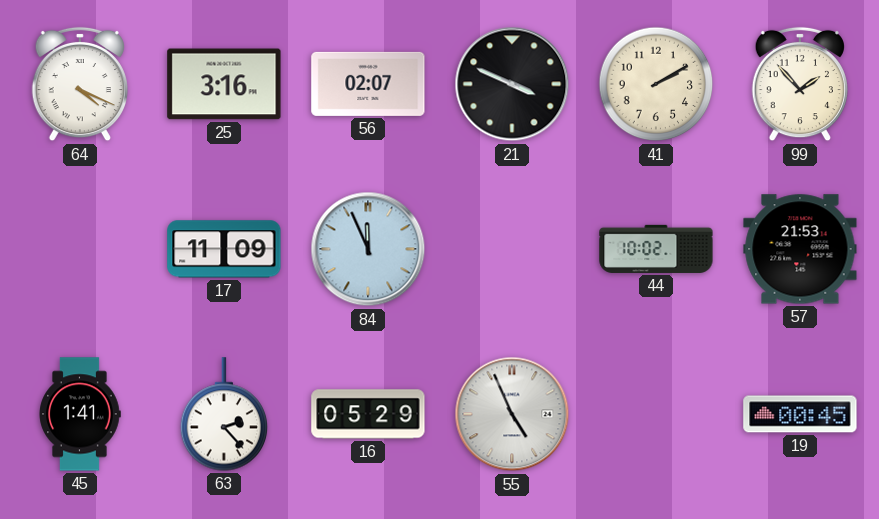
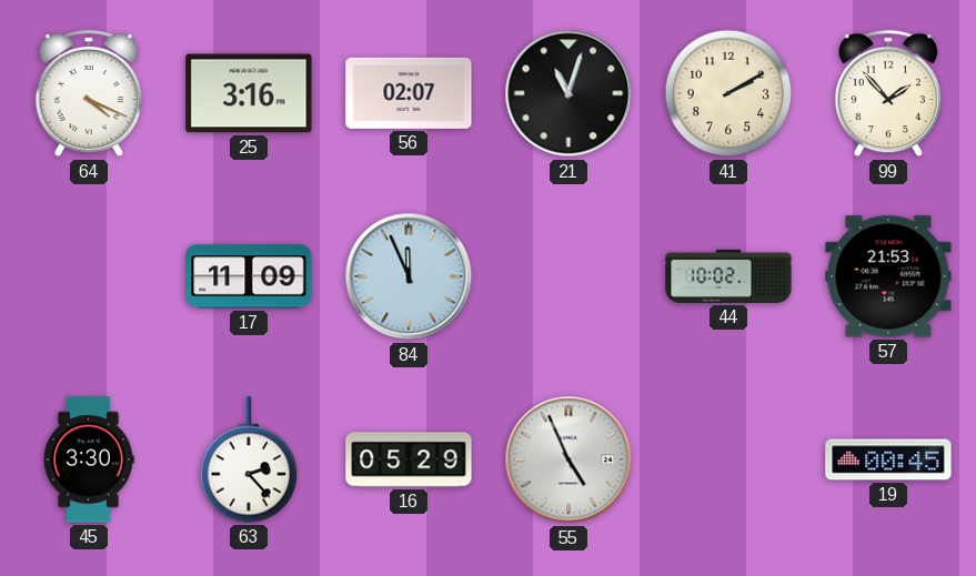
21: 3:49 -> 11:03 (569, 93)
45: 1:41 -> 3:30 (89, 459)
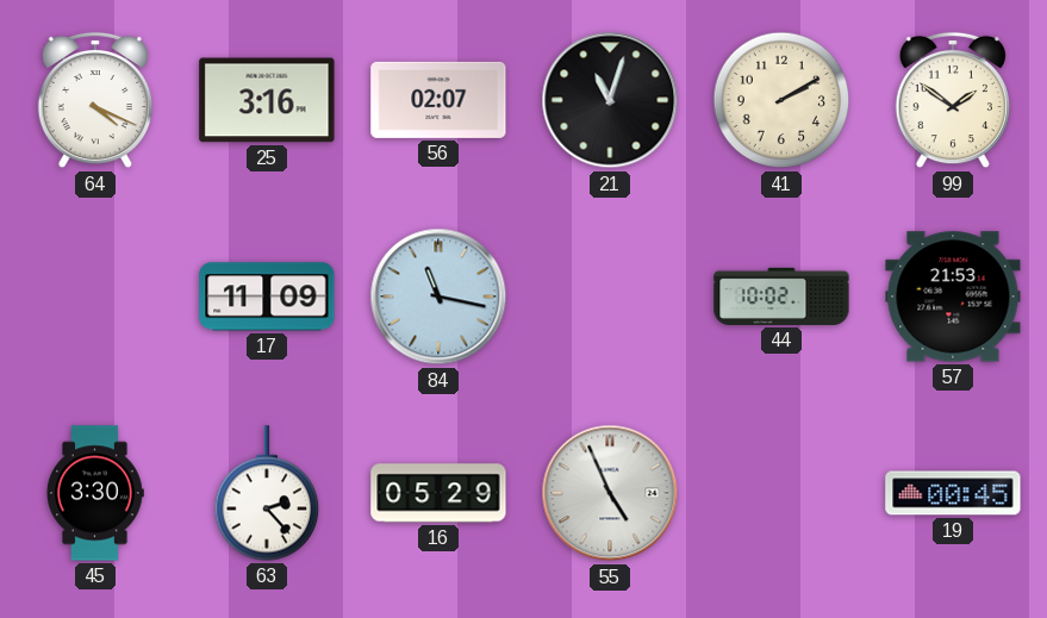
99: 1:53 -> 1:51 (953, 100)
84: 11:56 -> 11:17 (438, 296)
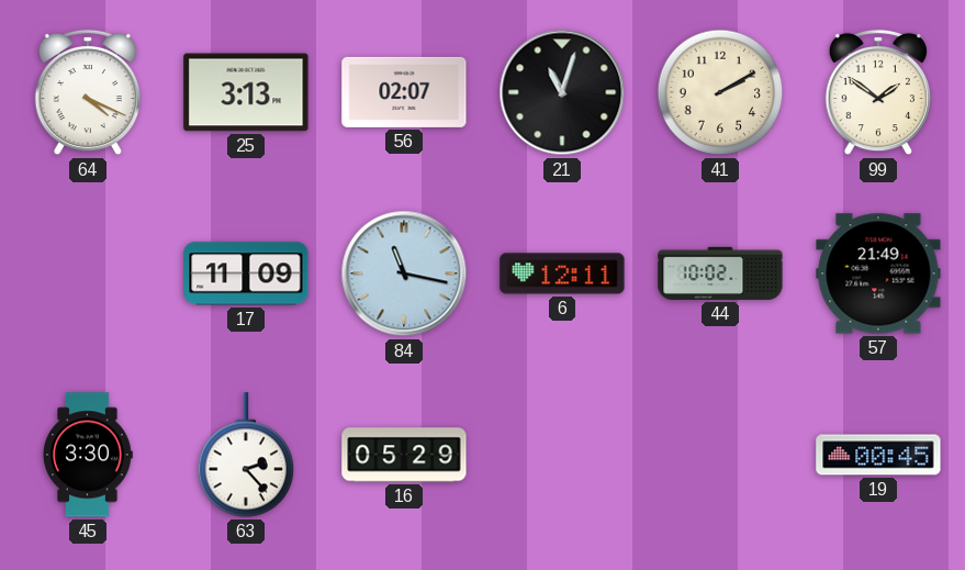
25: 3:16 -> 3:13 (246, 92)
6: none -> 12:11 (562, 273)
57: 21:53 -> 21:49 (878, 273)
55: 4:56 -> none (610, 493)
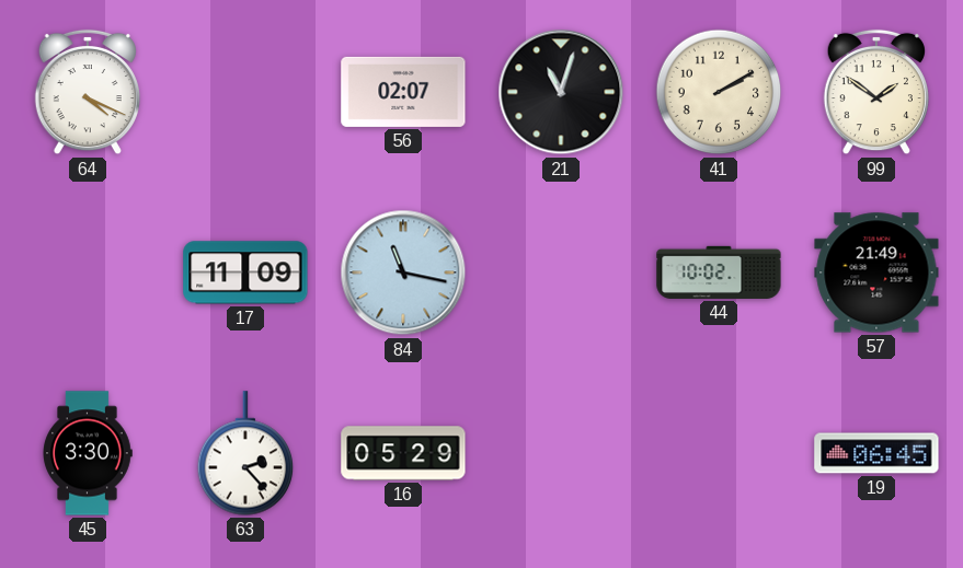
25: 3:13 -> none (246, 92)
6: 12:11 -> none (562, 273)
19: 00:45 -> 06:45 (876, 453)
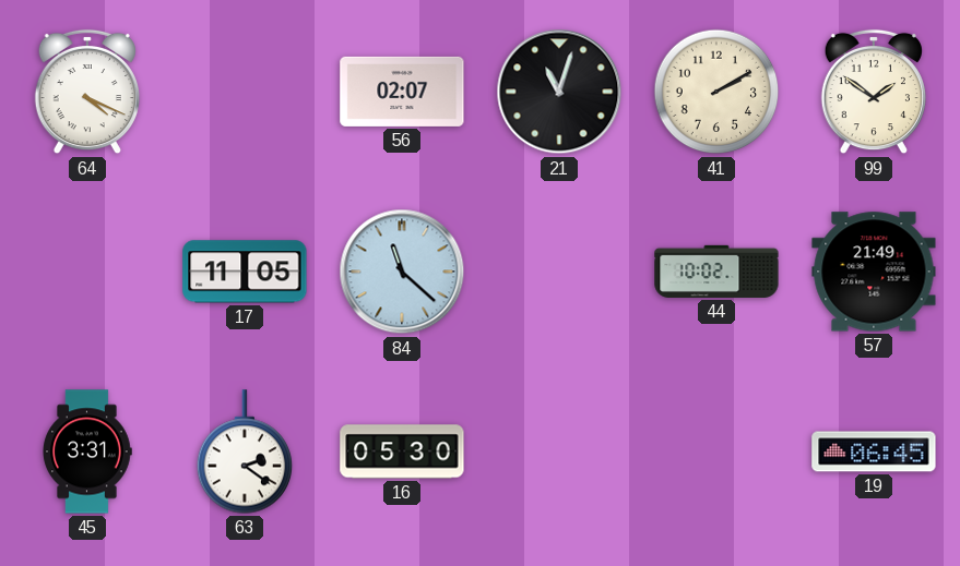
17: 11:09 -> 11:05 (245, 272)
84: 11:17 -> 11:22 (402, 272)
45: 3:30 -> 3:31 (87, 451)
63: 2:23 -> 2:21 (245, 451)
16: 05:29 -> 05:30 (402, 451)
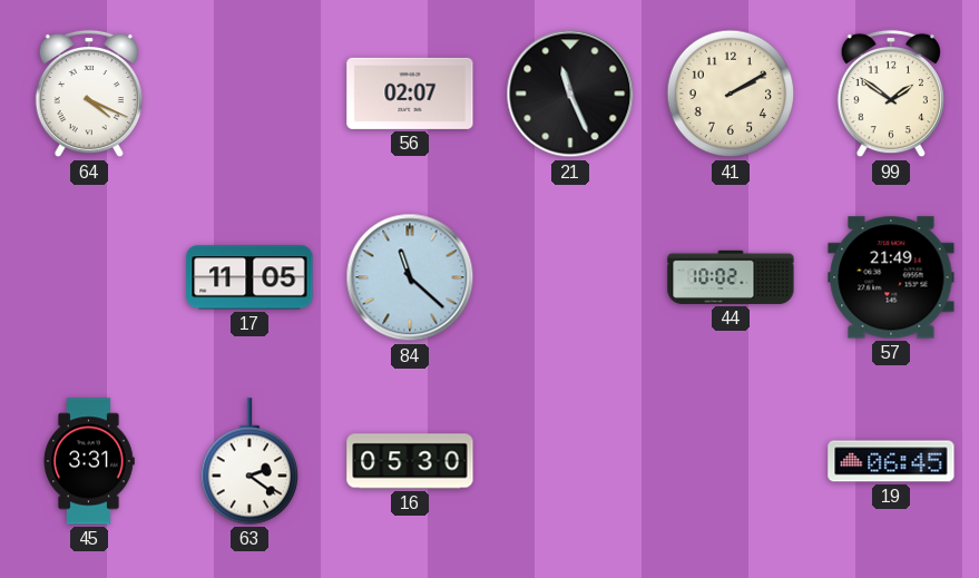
21: 11:03 -> 11:26 (570, 94)
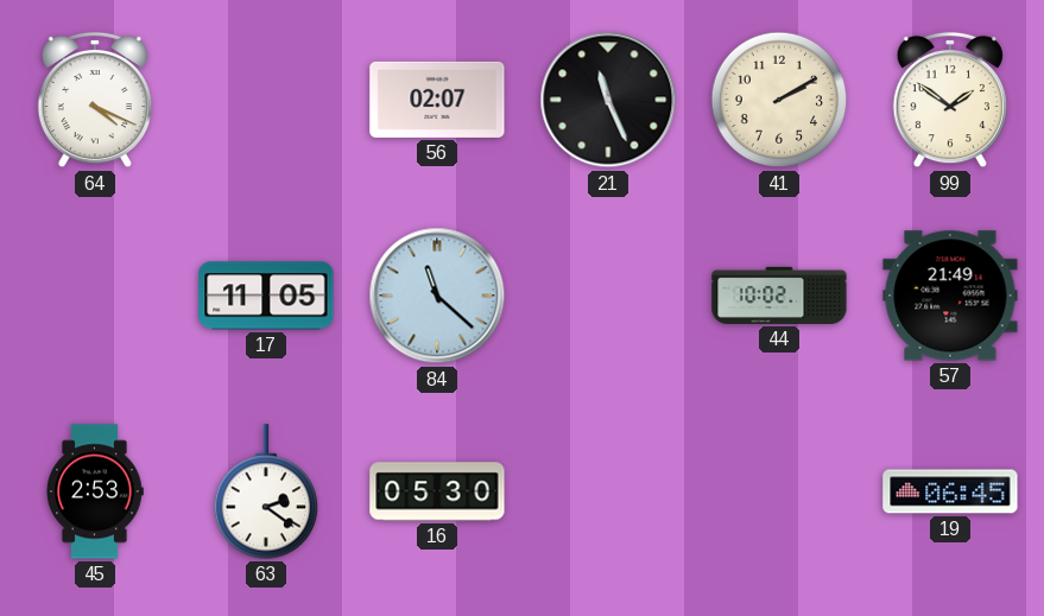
45: 3:31 -> 2:53 (95, 491)
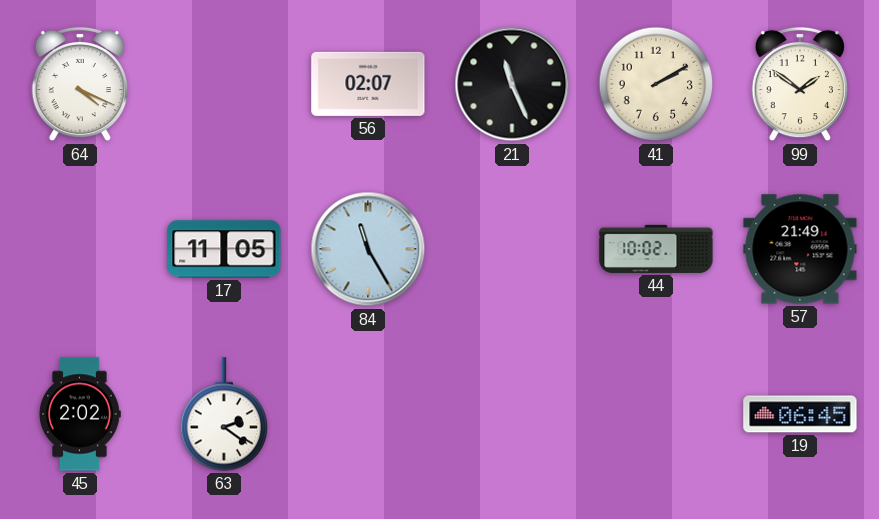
84: 11:22 -> 11:25 (368, 249)
45: 2:53 -> 2:02 (80, 414)
16: 05:30 -> none (437, 491)
